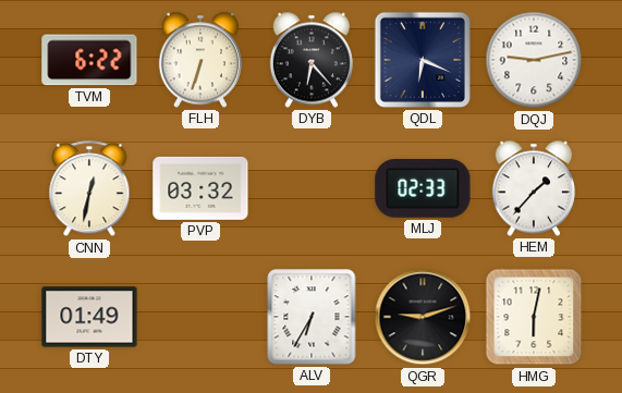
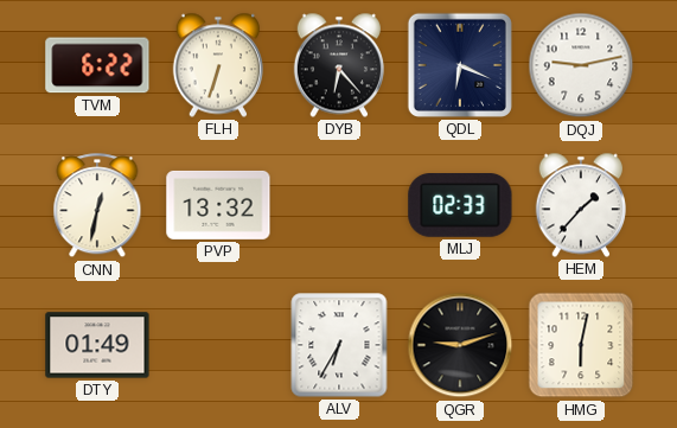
PVP: 03:32 -> 13:32 (218, 205)
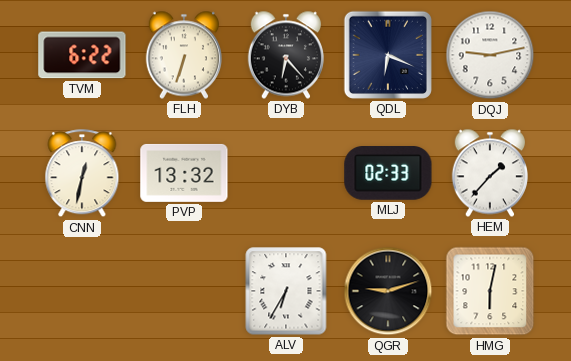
DTY: 01:49 -> none (97, 345)
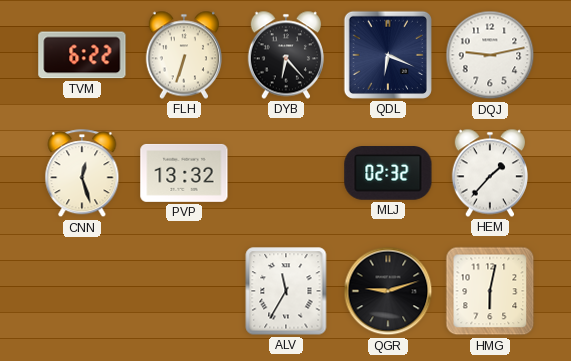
CNN: 12:32 -> 12:27 (82, 174)
MLJ: 02:33 -> 02:32 (388, 174)
ALV: 6:35 -> 11:35 (286, 291)
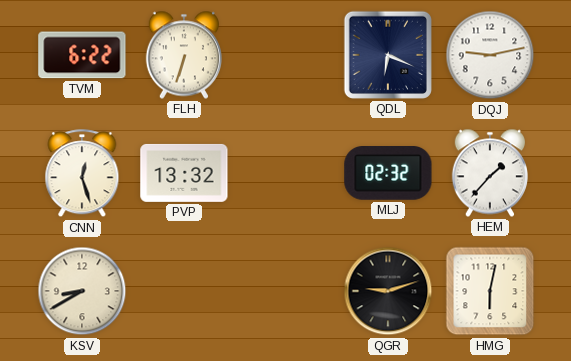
DYB: 6:23 -> none (285, 55)
KSV: none -> 8:40 (82, 291)
ALV: 11:35 -> none (286, 291)
